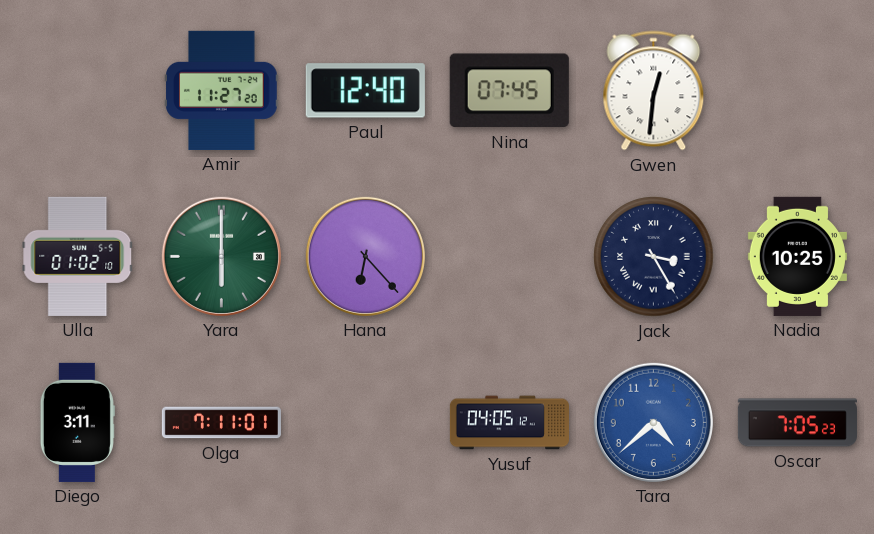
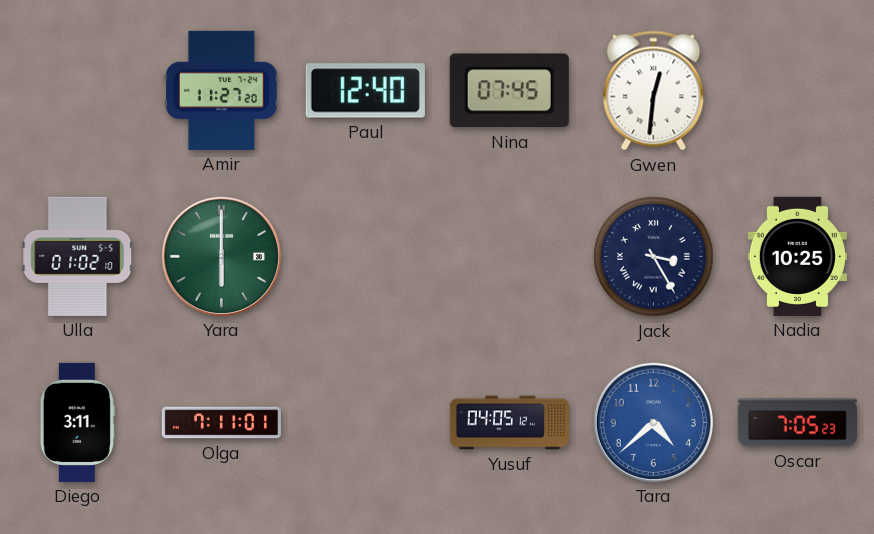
Hana: 6:23 -> none (365, 256)
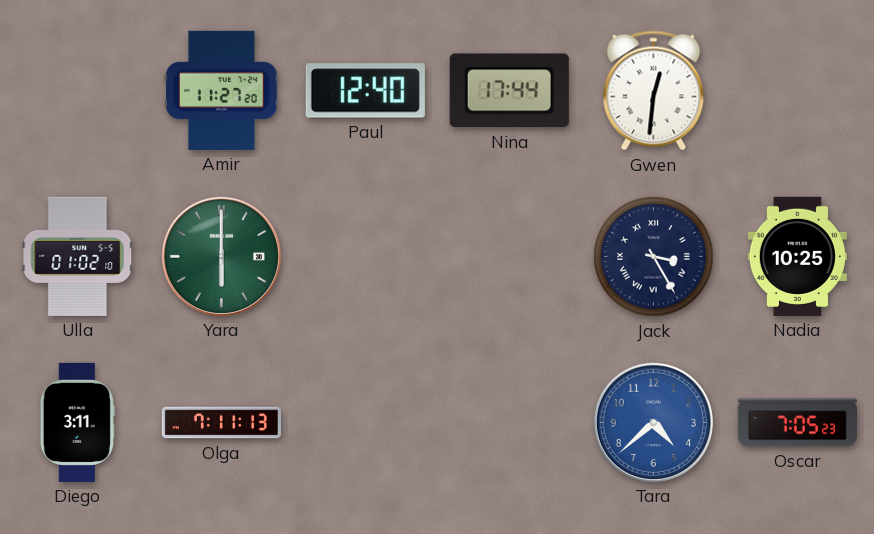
Nina: 07:45 -> 17:44 (509, 91)
Olga: 7:11:01 -> 7:11:13 (221, 423)
Yusuf: 04:05 -> none (509, 423)
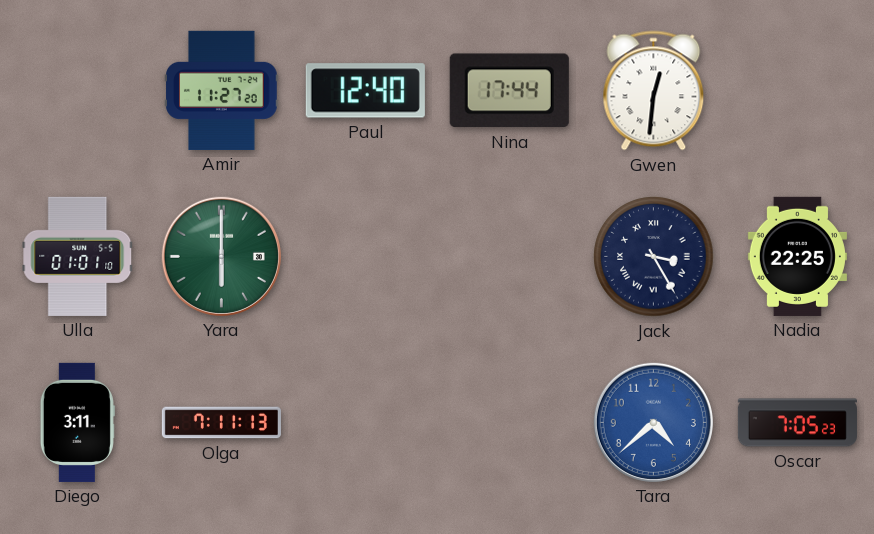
Ulla: 01:02 -> 01:01 (78, 256)
Nadia: 10:25 -> 22:25 (797, 256)
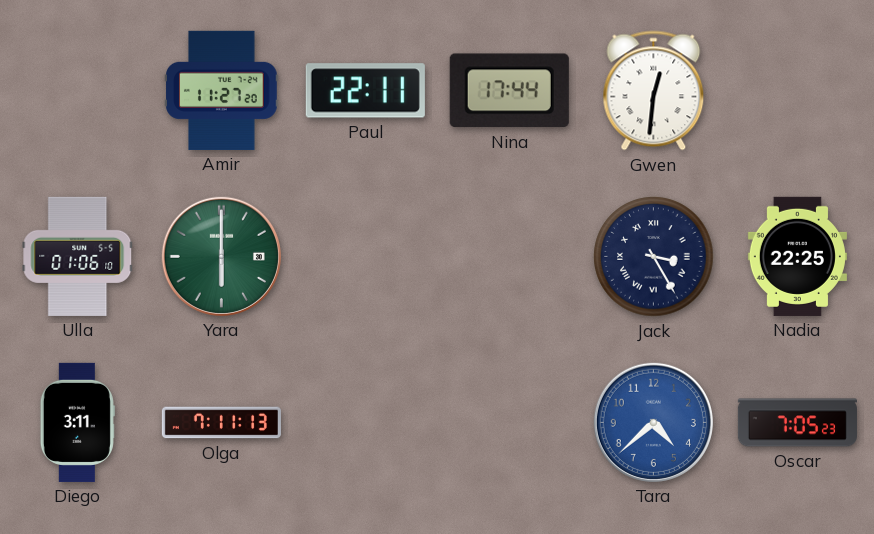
Paul: 12:40 -> 22:11 (365, 91)
Ulla: 01:01 -> 01:06 (78, 256)
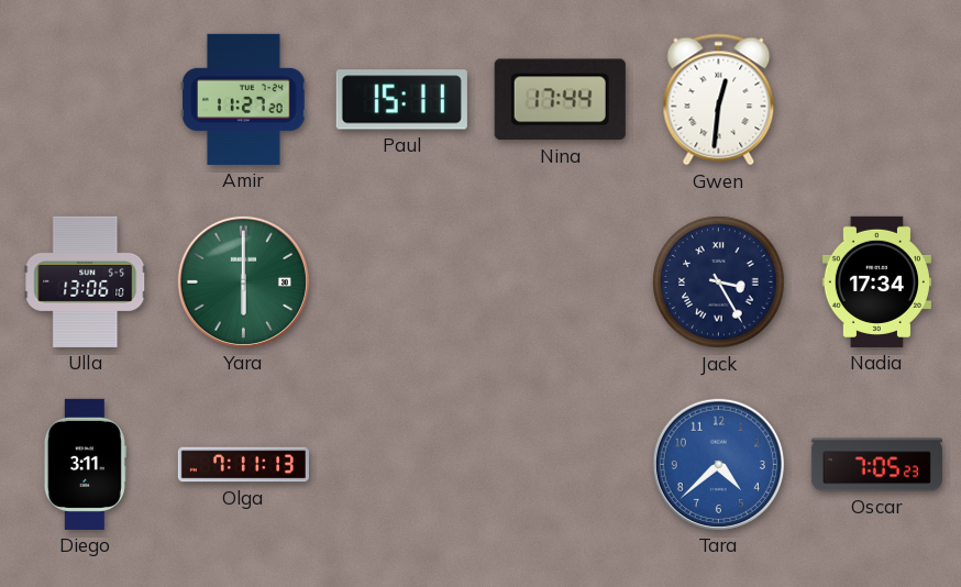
Paul: 22:11 -> 15:11 (401, 100)
Ulla: 01:06 -> 13:06 (86, 281)
Nadia: 22:25 -> 17:34 (876, 281)
